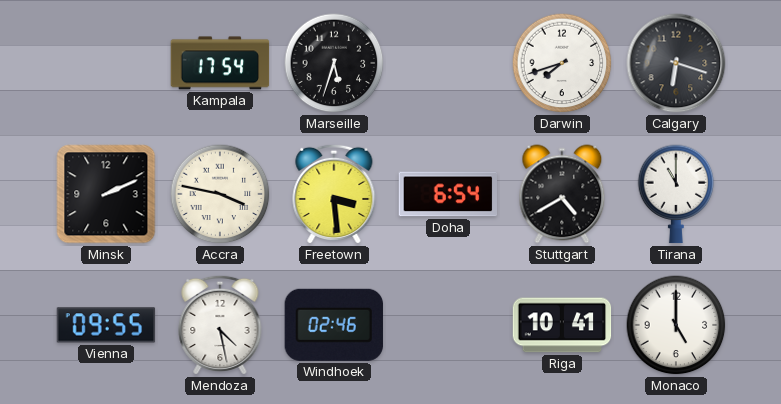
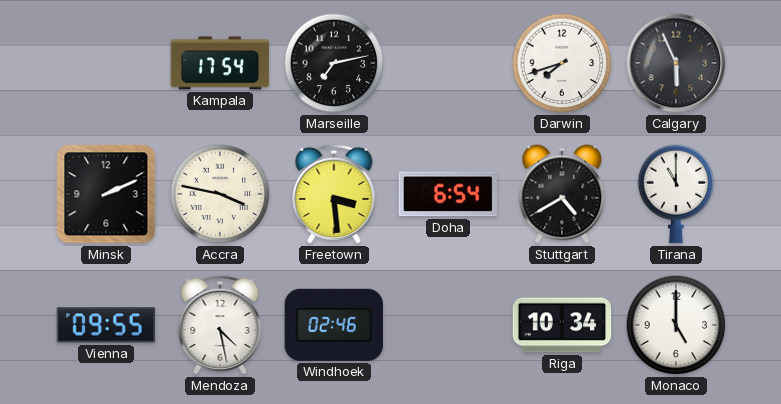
Marseille: 5:33 -> 7:13 (334, 63)
Calgary: 6:18 -> 5:56 (676, 63)
Riga: 10:41 -> 10:34 (562, 325)
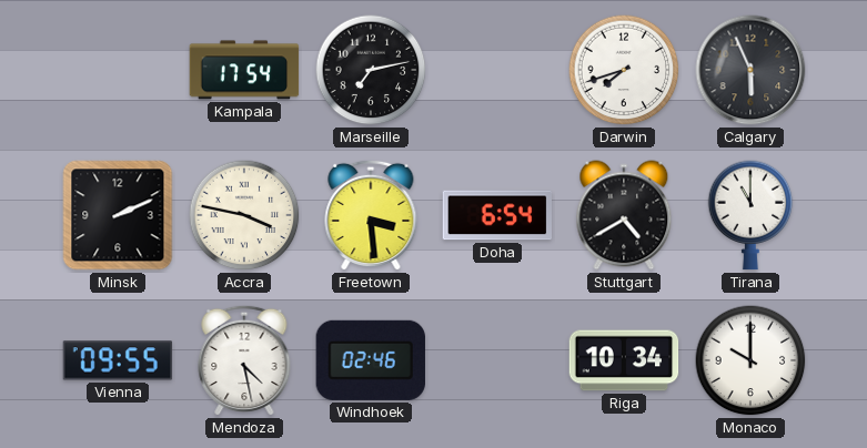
Monaco: 5:00 -> 10:00 (750, 360)
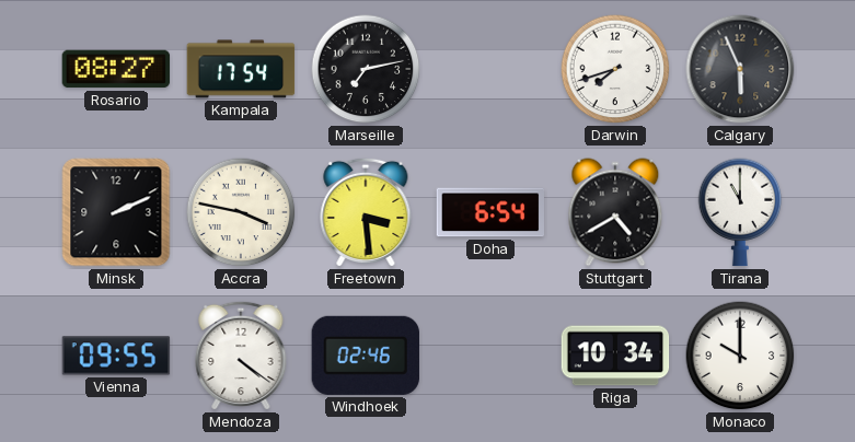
Rosario: none -> 08:27 (116, 69)
Mendoza: 4:28 -> 4:21 (241, 356)
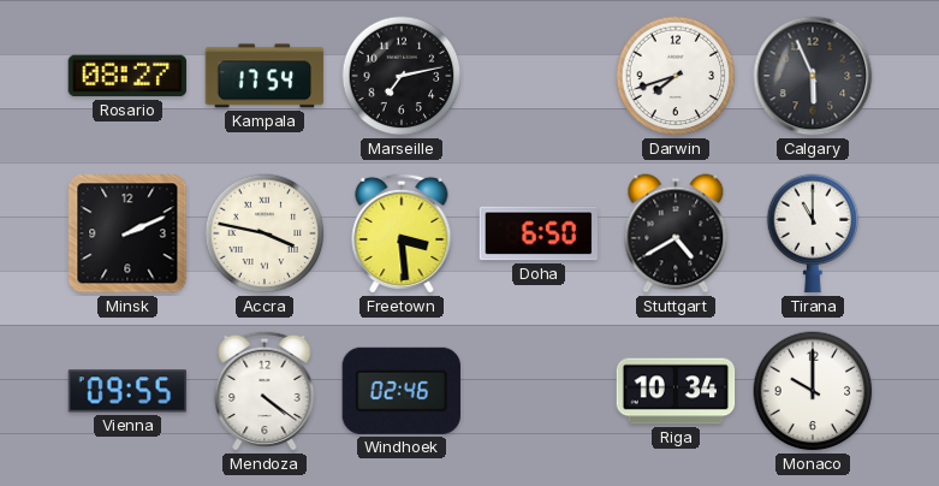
Doha: 6:54 -> 6:50 (539, 233)
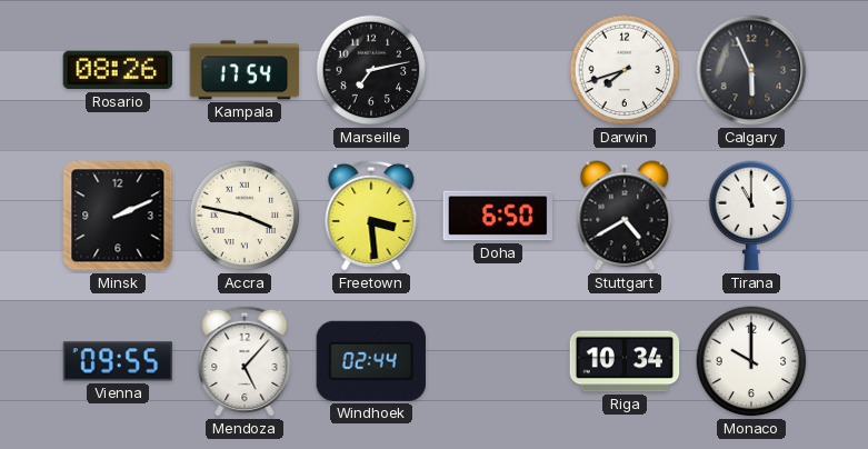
Rosario: 08:27 -> 08:26 (118, 70)
Mendoza: 4:21 -> 5:07 (245, 361)
Windhoek: 02:46 -> 02:44 (370, 361)
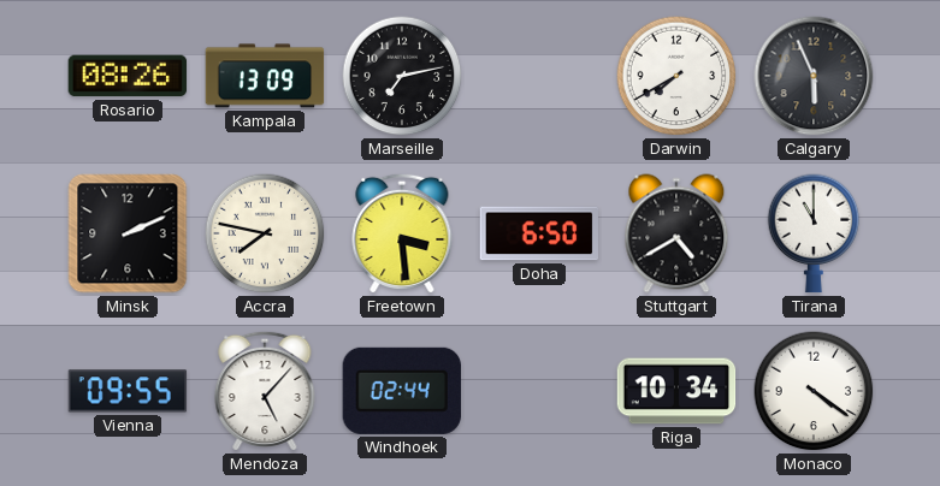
Kampala: 17:54 -> 13:09 (265, 76)
Darwin: 7:42 -> 7:40 (676, 76)
Accra: 3:47 -> 7:47 (265, 233)
Monaco: 10:00 -> 4:21 (814, 391)
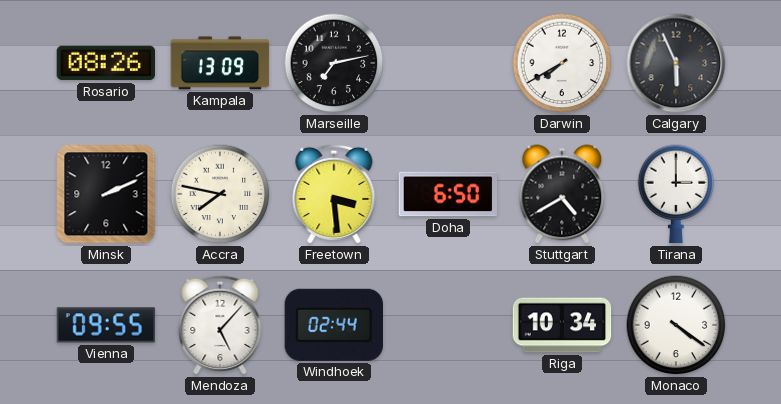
Tirana: 11:00 -> 3:00 (676, 194)
